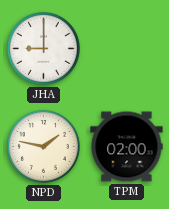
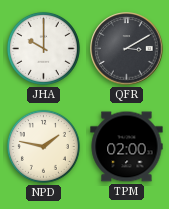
JHA: 9:00 -> 10:00 (43, 48)
QFR: none -> 3:10 (127, 49)
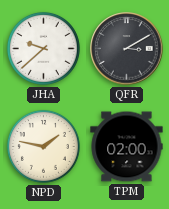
JHA: 10:00 -> 9:38 (43, 48)
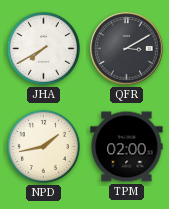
JHA: 9:38 -> 7:40 (43, 48)
NPD: 1:47 -> 1:43 (43, 146)
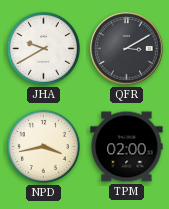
JHA: 7:40 -> 9:40 (43, 48)
NPD: 1:43 -> 3:43 (43, 146)
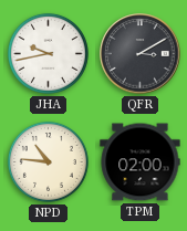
JHA: 9:40 -> 9:43 (48, 53)
NPD: 3:43 -> 10:46 (48, 161)
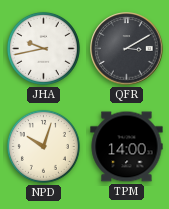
NPD: 10:46 -> 10:03 (43, 146)
TPM: 02:00 -> 14:00 (127, 147)
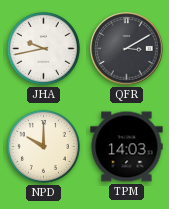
NPD: 10:03 -> 10:00 (43, 146)
TPM: 14:00 -> 14:03 (127, 147)
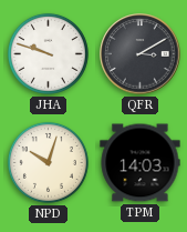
JHA: 9:43 -> 9:48 (48, 53)
NPD: 10:00 -> 10:03 (48, 162)
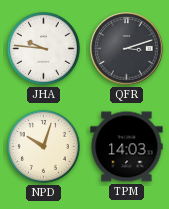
JHA: 9:48 -> 9:46 (43, 48)
QFR: 3:10 -> 3:12 (127, 49)
